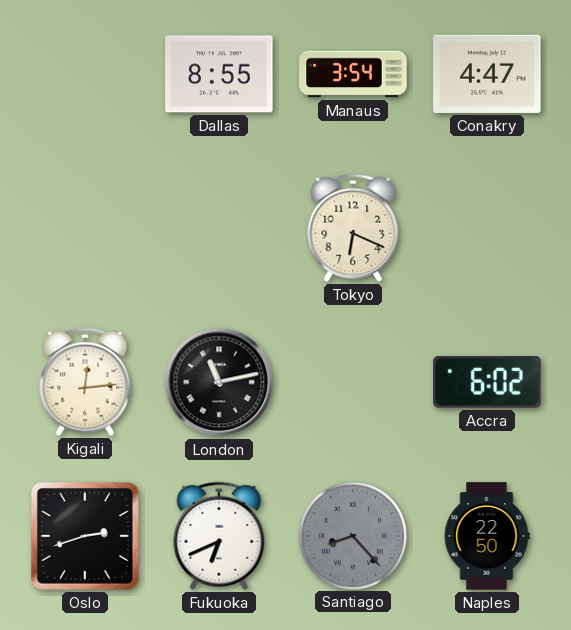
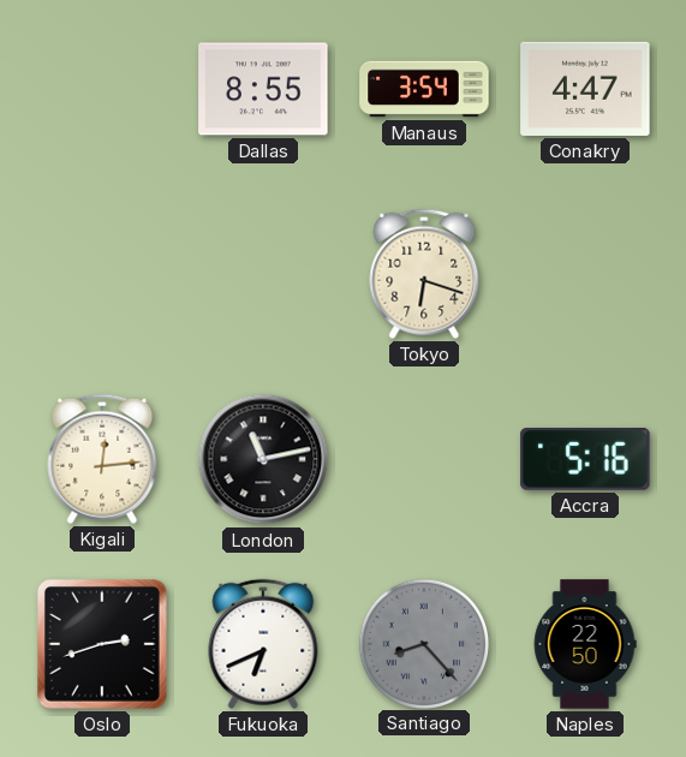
Tokyo: 6:19 -> 6:18 (424, 274)
Accra: 6:02 -> 5:16 (585, 460)
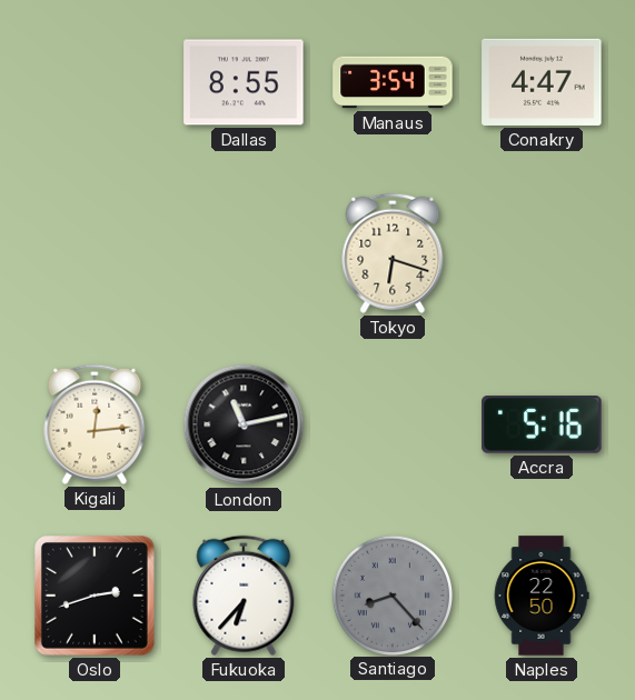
Fukuoka: 6:41 -> 6:37 (244, 596)
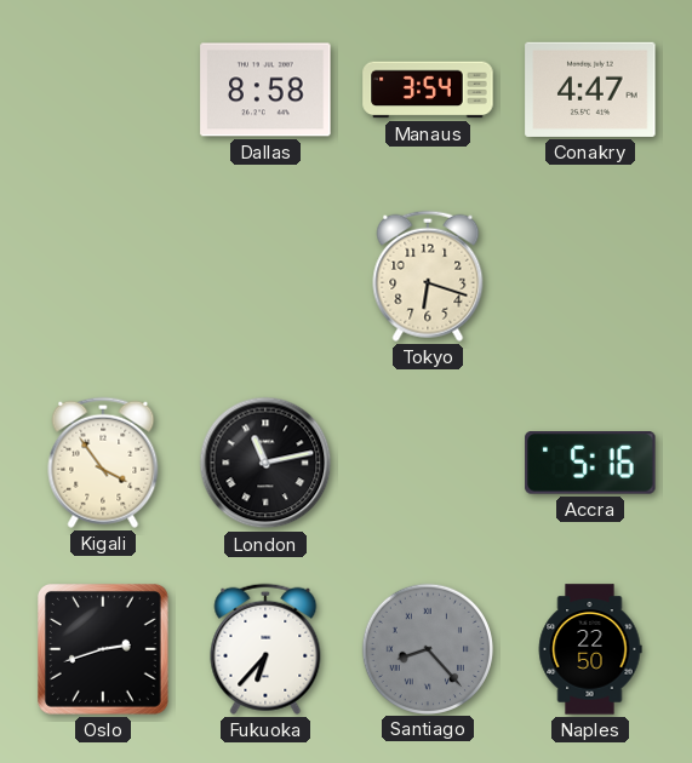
Dallas: 8:55 -> 8:58 (265, 90)
Kigali: 12:14 -> 3:54 (103, 463)
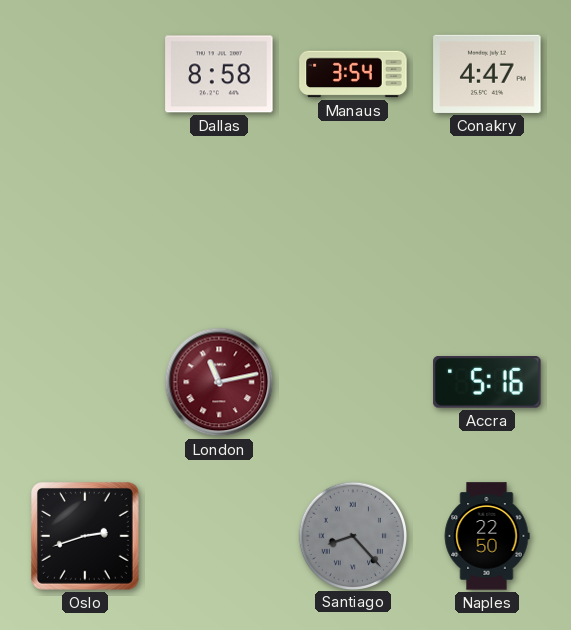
Tokyo: 6:18 -> none (428, 276)
Kigali: 3:54 -> none (103, 463)
London dial: black -> burgundy (219, 382)
Fukuoka: 6:37 -> none (265, 649)
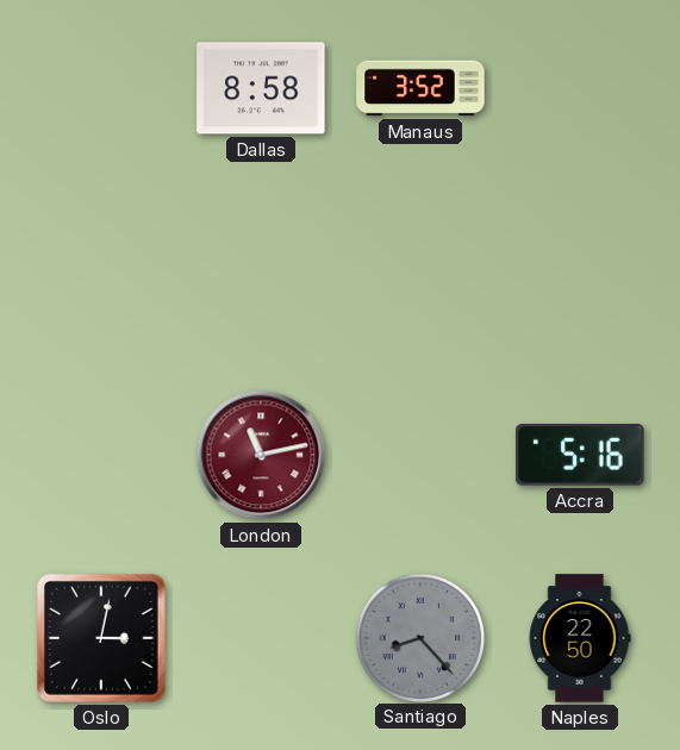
Manaus: 3:54 -> 3:52 (420, 88)
Conakry: 4:47 -> none (487, 74)
Oslo: 2:42 -> 3:02 (102, 639)
